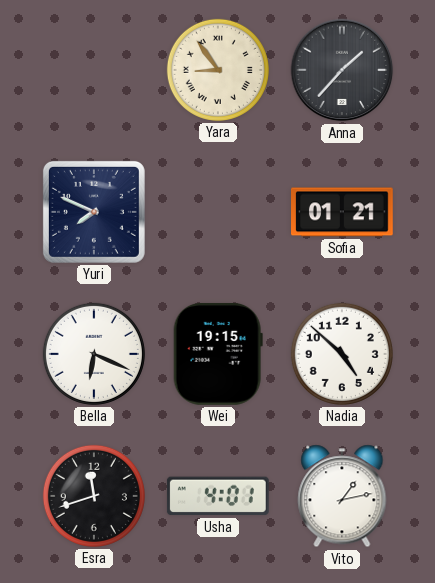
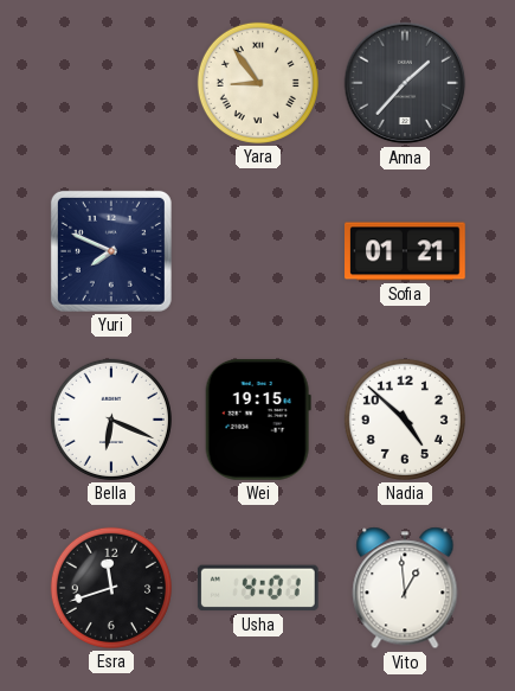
Vito: 1:13 -> 12:59 (405, 588)
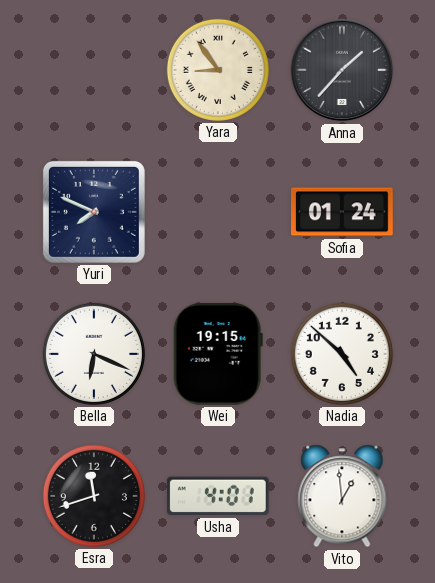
Sofia: 01:21 -> 01:24 (343, 212)
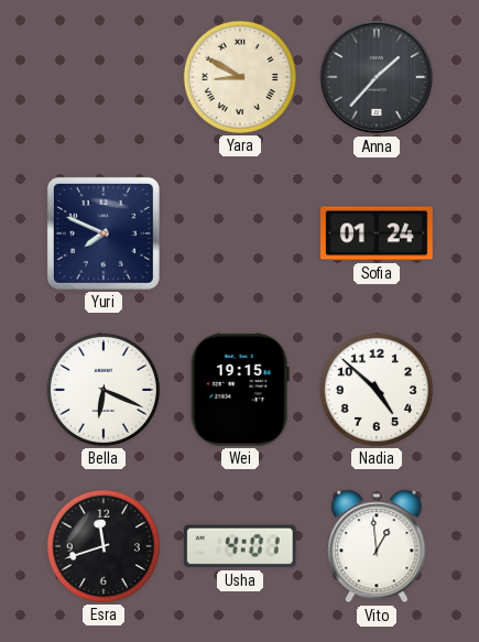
Yara: 8:54 -> 8:50 (240, 77)
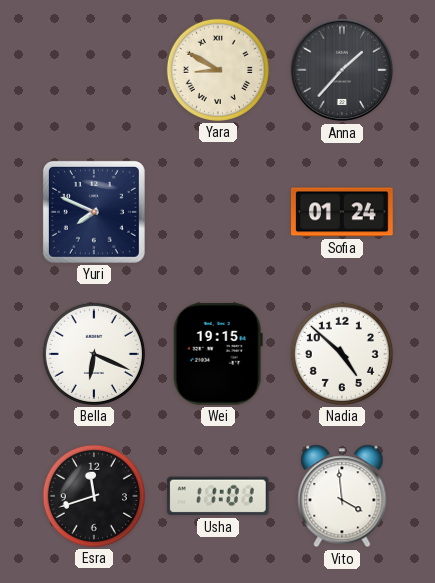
Usha: 4:01 -> 11:01 (218, 496)
Vito: 12:59 -> 3:59 (342, 496)
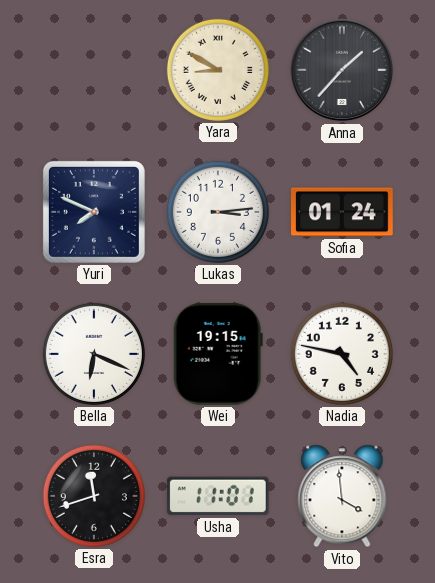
Lukas: none -> 3:14 (218, 212)
Nadia: 4:52 -> 4:47 (342, 354)
